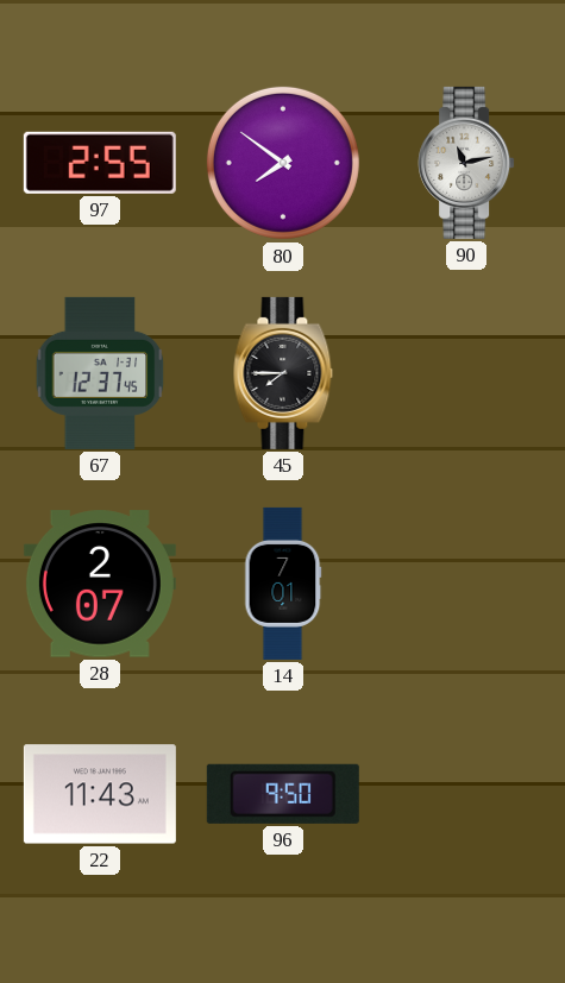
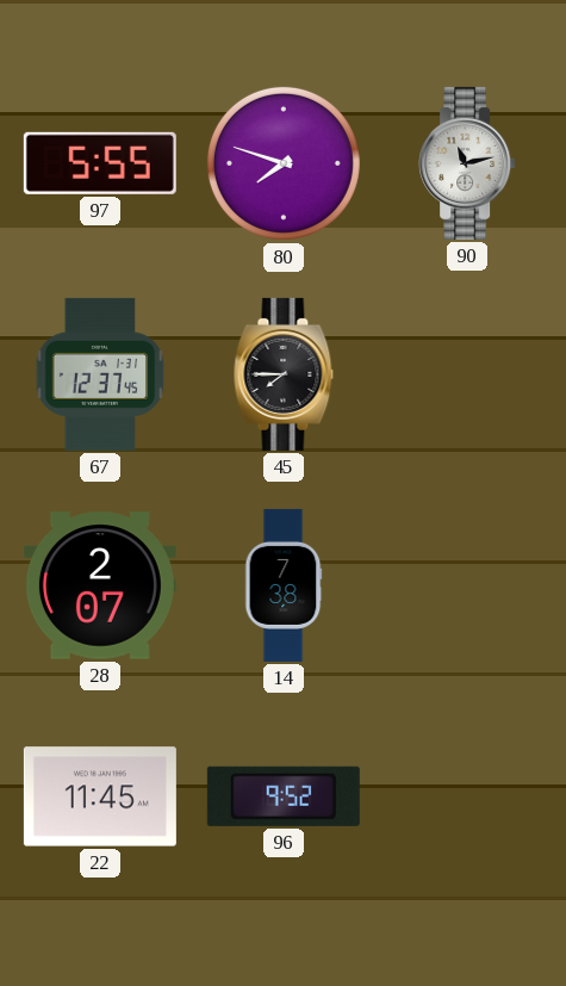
97: 2:55 -> 5:55 (100, 163)
80: 7:51 -> 7:48 (284, 163)
14: 7:01 -> 7:38 (284, 585)
22: 11:43 -> 11:45 (100, 796)
96: 9:50 -> 9:52 (284, 796)
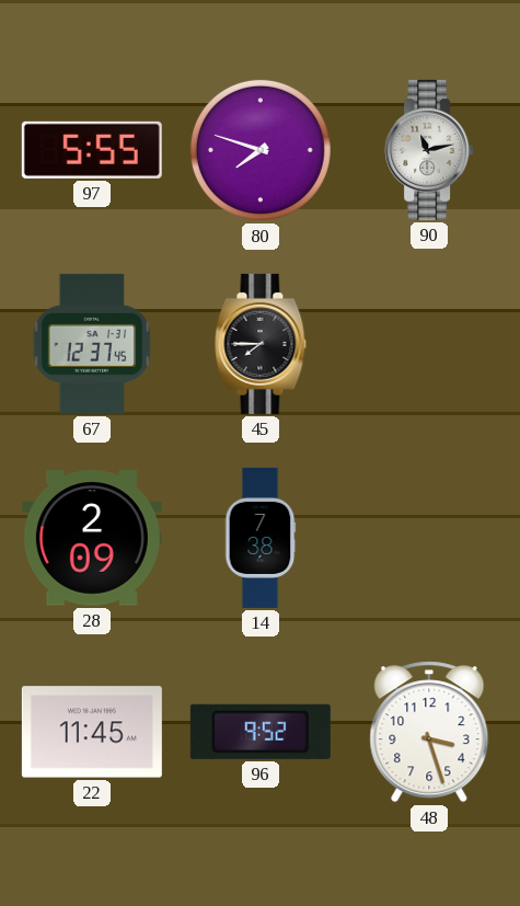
28: 2:07 -> 2:09 (92, 538)
48: none -> 3:27 (429, 732)
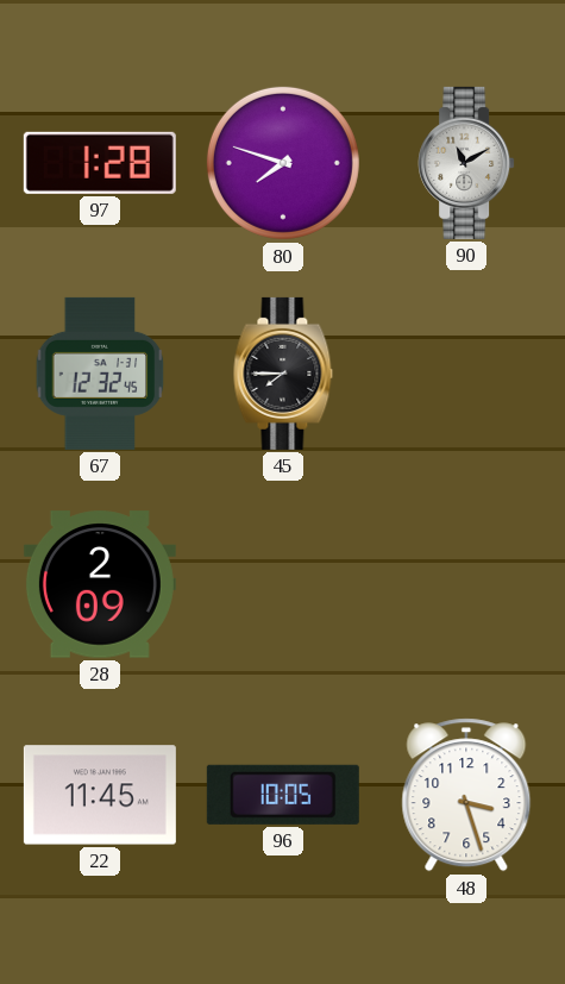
97: 5:55 -> 1:28 (100, 163)
90: 11:13 -> 11:10 (466, 163)
67: 12:37 -> 12:32 (100, 374)
14: 7:38 -> none (261, 538)
96: 9:52 -> 10:05 (283, 795)
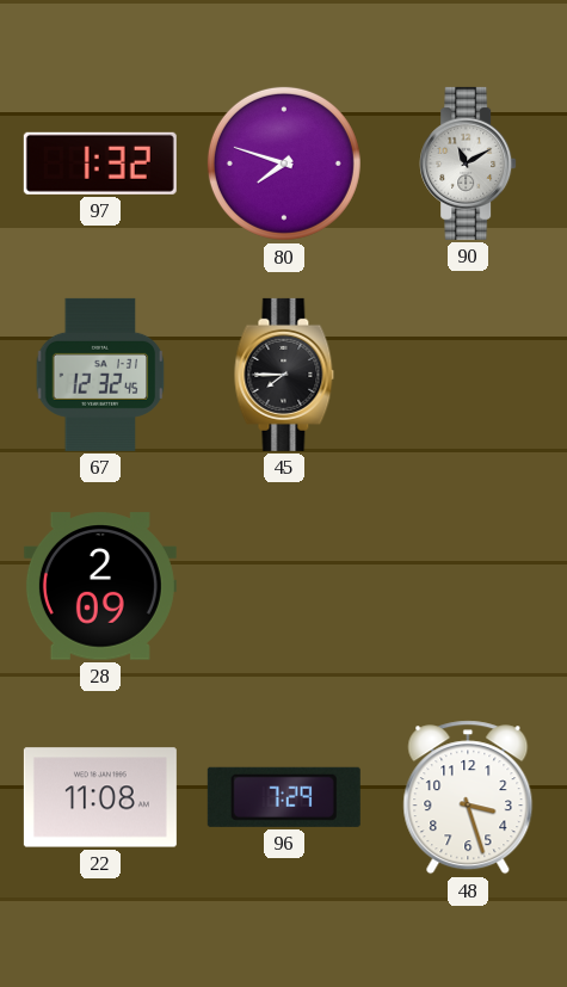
97: 1:28 -> 1:32 (100, 164)
22: 11:45 -> 11:08 (100, 797)
96: 10:05 -> 7:29 (284, 797)
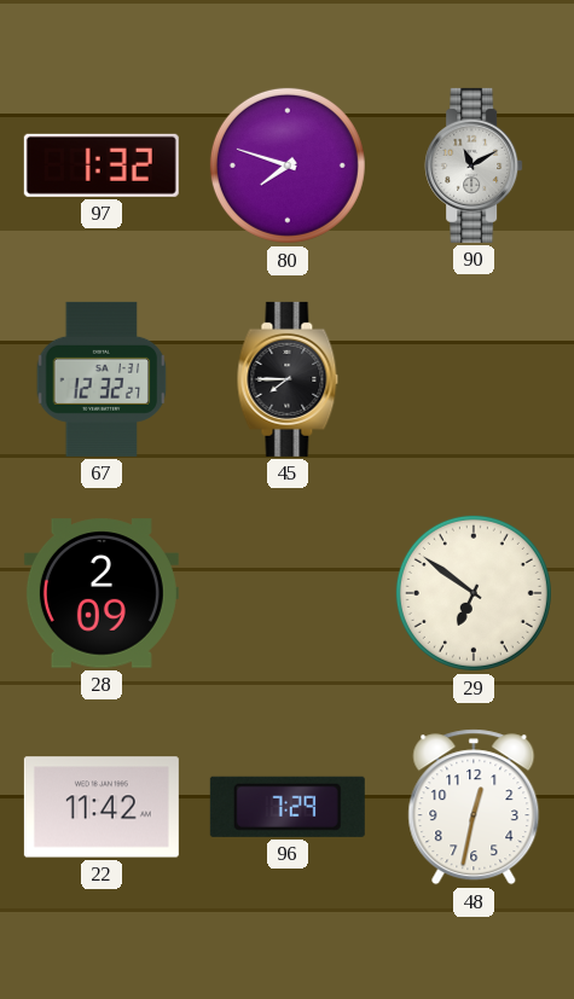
67: 12:32:45 -> 12:32:27 (102, 379)
29: none -> 6:51 (474, 593)
22: 11:08 -> 11:42 (102, 807)
48: 3:27 -> 12:32 (474, 807)
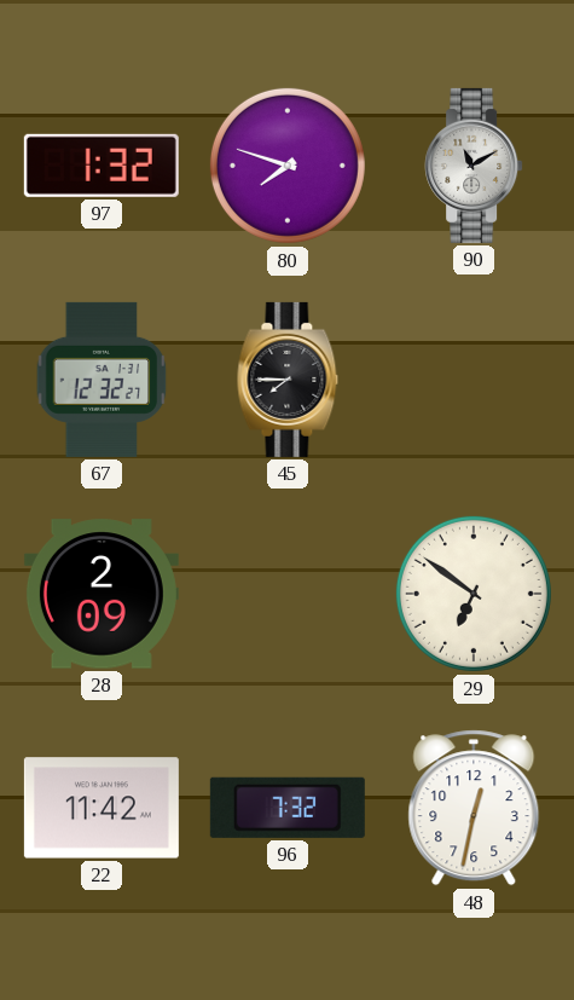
96: 7:29 -> 7:32 (288, 808)
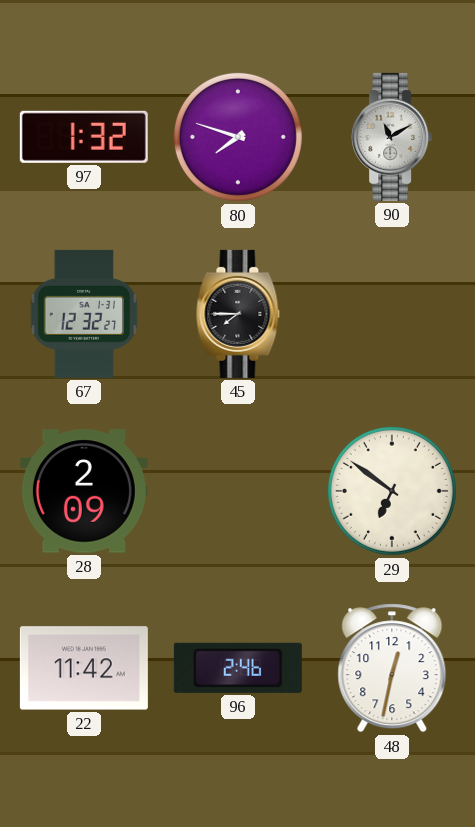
96: 7:32 -> 2:46 (238, 668)
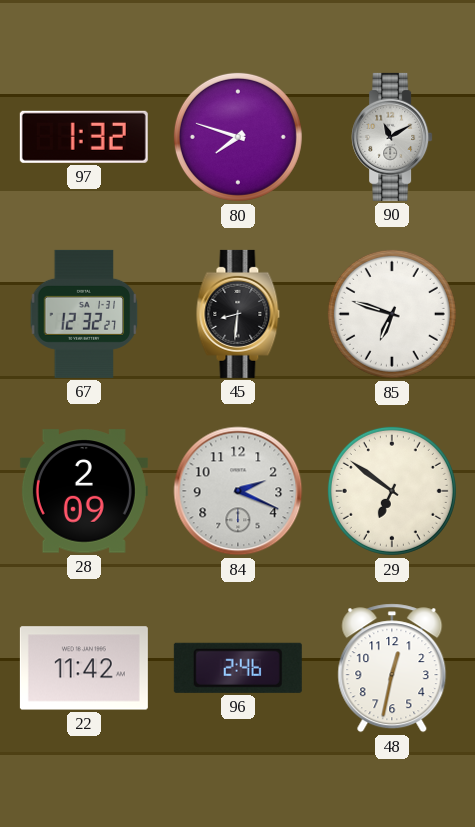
45: 7:45 -> 8:31 (238, 314)
85: none -> 6:48 (392, 314)
84: none -> 2:19 (238, 491)
